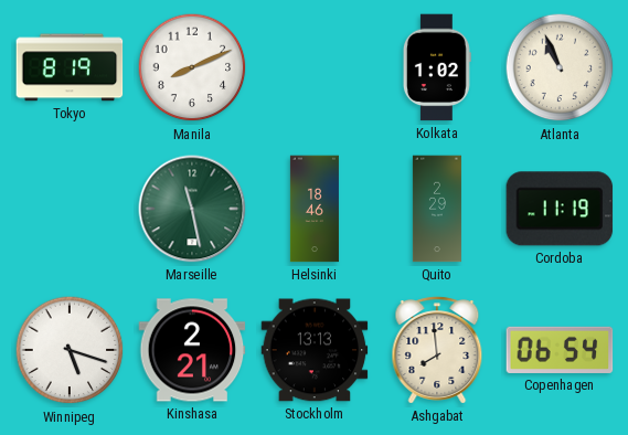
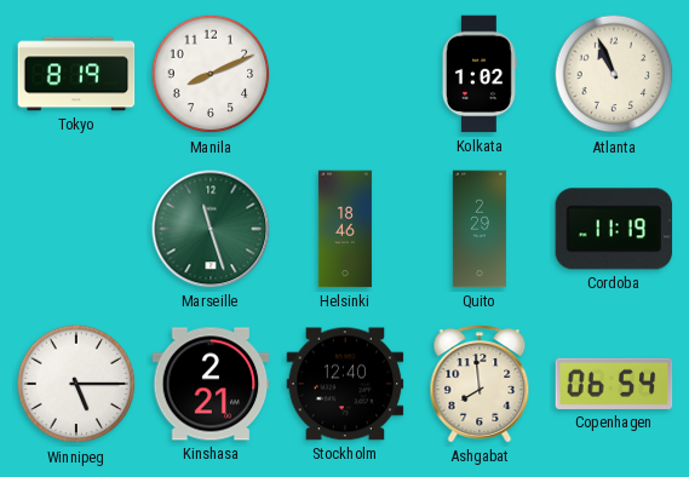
Marseille: 11:28 -> 11:27 (211, 229)
Winnipeg: 5:18 -> 5:15 (76, 384)
Stockholm: 13:13 -> 12:40 (345, 384)
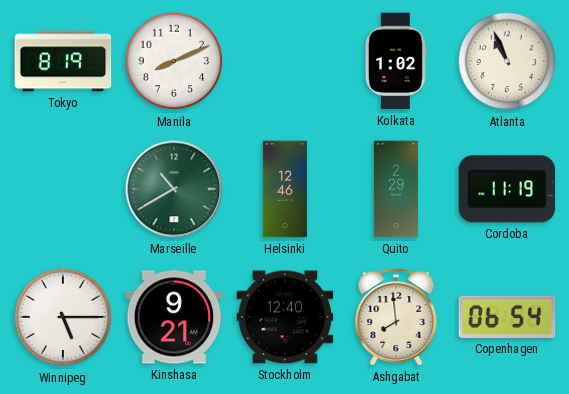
Marseille: 11:27 -> 10:40 (174, 189)
Helsinki: 18:46 -> 12:46 (285, 189)
Kinshasa: 2:21 -> 9:21 (174, 317)
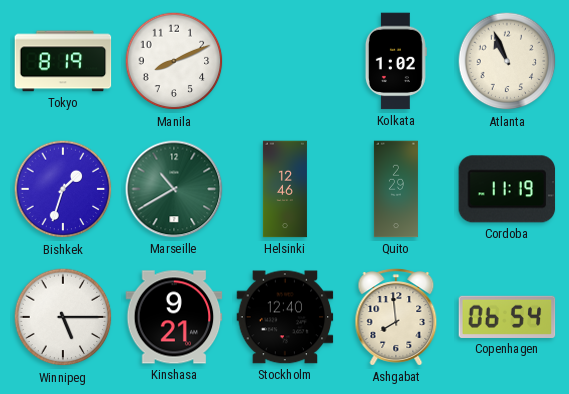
Bishkek: none -> 1:33 (63, 189)
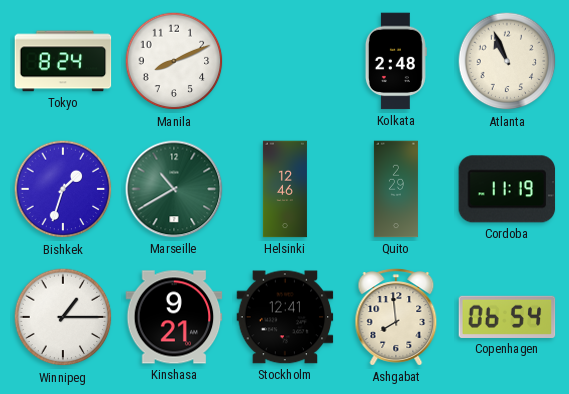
Tokyo: 8:19 -> 8:24 (63, 61)
Kolkata: 1:02 -> 2:48 (396, 61)
Winnipeg: 5:15 -> 1:15 (63, 317)
Stockholm: 12:40 -> 12:41 (285, 317)
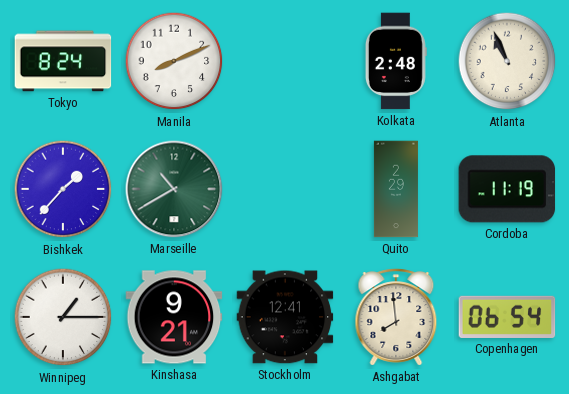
Bishkek: 1:33 -> 1:37 (63, 189)
Helsinki: 12:46 -> none (285, 189)
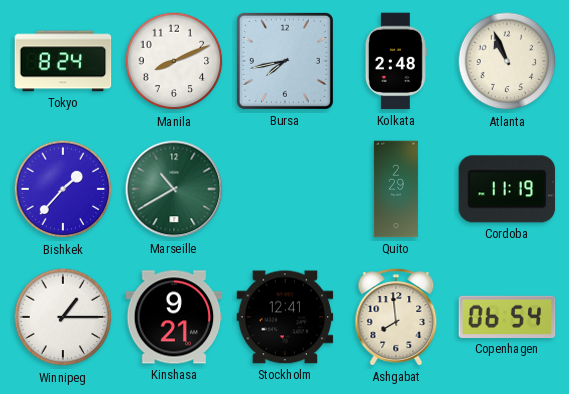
Bursa: none -> 7:43 (285, 61)
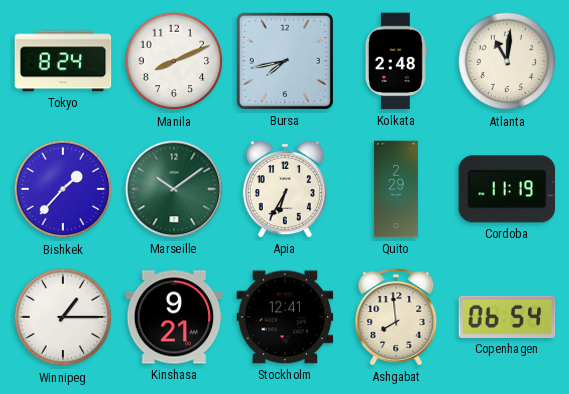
Atlanta: 10:56 -> 11:01 (507, 61)
Marseille: 10:40 -> 10:09 (174, 189)
Apia: none -> 6:35 (285, 189)
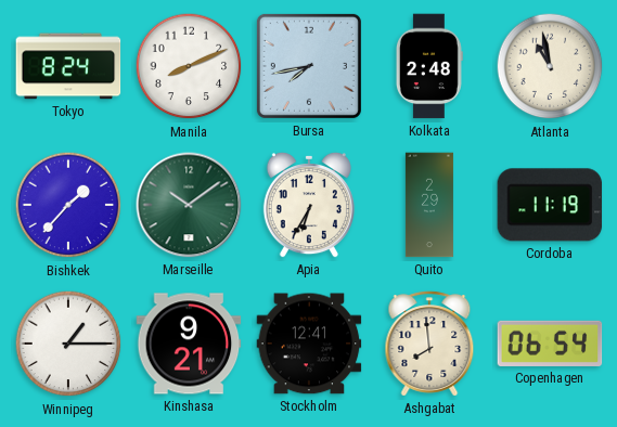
Atlanta: 11:01 -> 10:58 (550, 66)
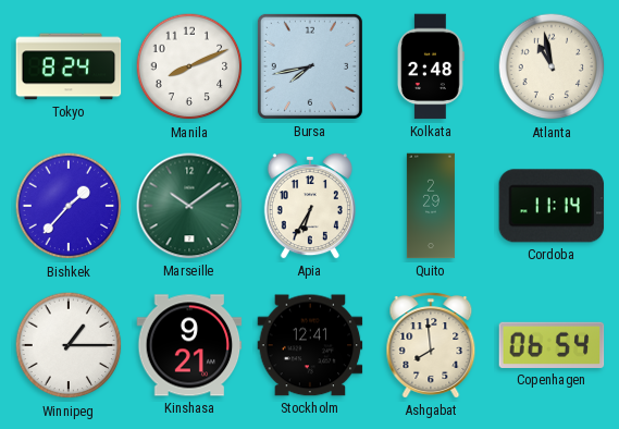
Cordoba: 11:19 -> 11:14 (552, 206)
